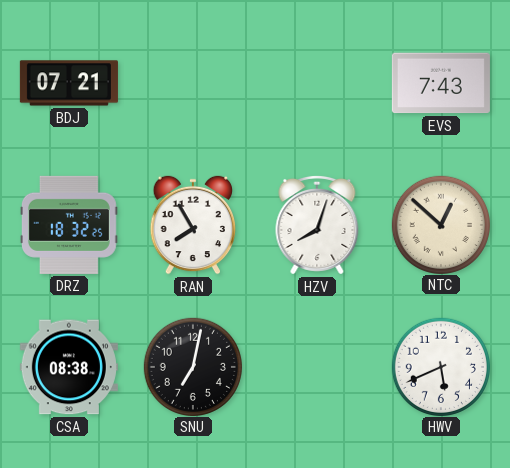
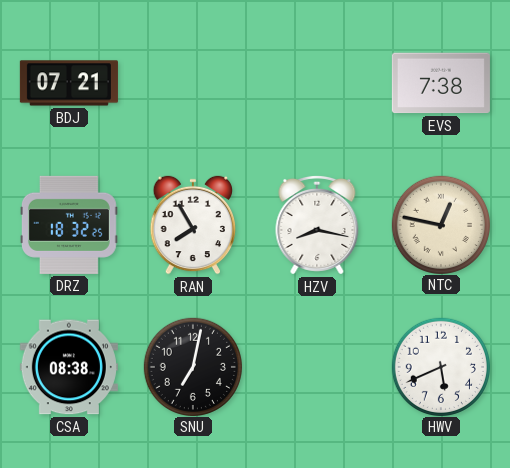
EVS: 7:43 -> 7:38 (441, 83)
HZV: 8:03 -> 8:17 (317, 225)
NTC: 12:52 -> 12:47 (440, 224)
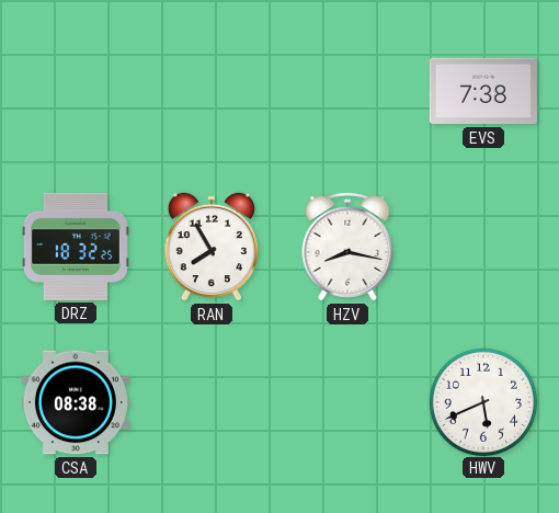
BDJ: 07:21 -> none (69, 83)
NTC: 12:47 -> none (440, 224)
SNU: 7:02 -> none (192, 366)
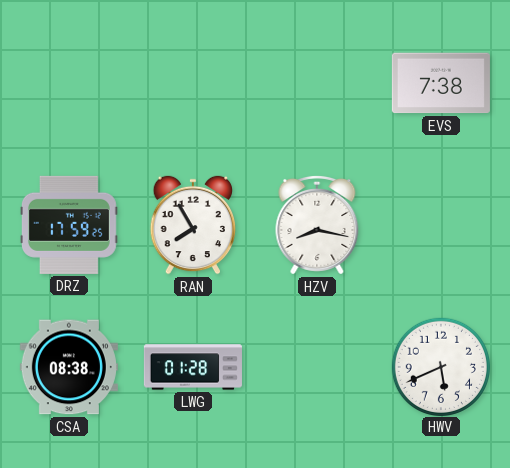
DRZ: 18:32 -> 17:59 (69, 225)
LWG: none -> 01:28 (193, 367)
